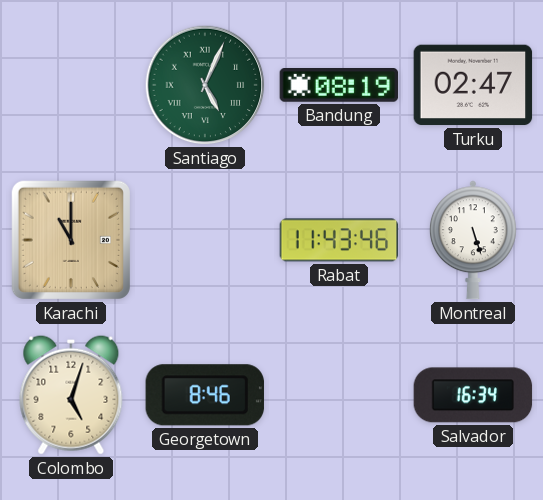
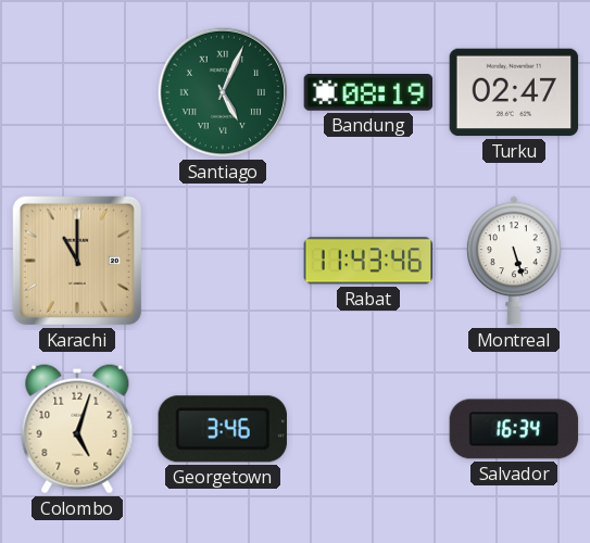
Georgetown: 8:46 -> 3:46 (222, 429)
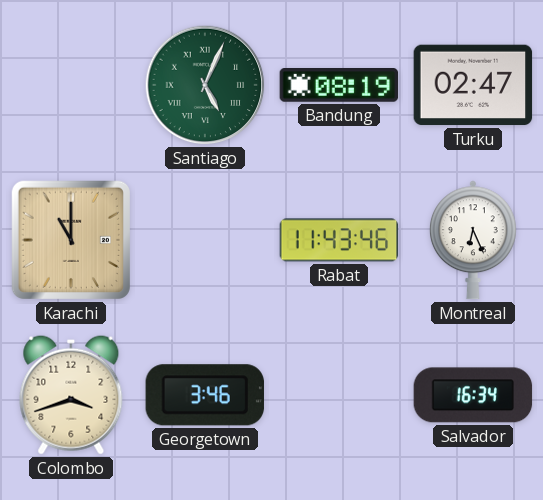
Montreal: 5:27 -> 6:26 (473, 240)
Colombo: 5:03 -> 3:42 (71, 395)
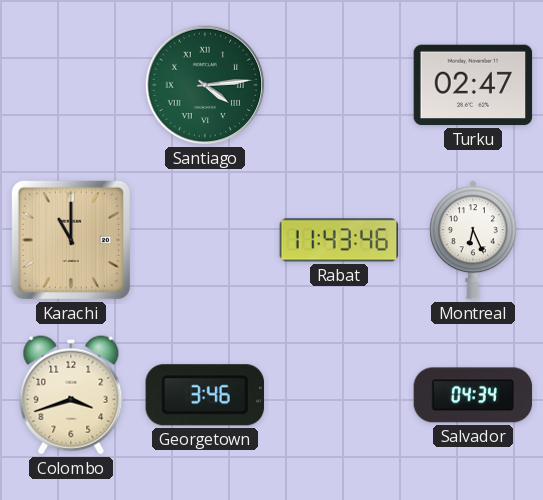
Santiago: 5:04 -> 4:14 (205, 85)
Bandung: 08:19 -> none (339, 86)
Salvador: 16:34 -> 04:34 (473, 395)
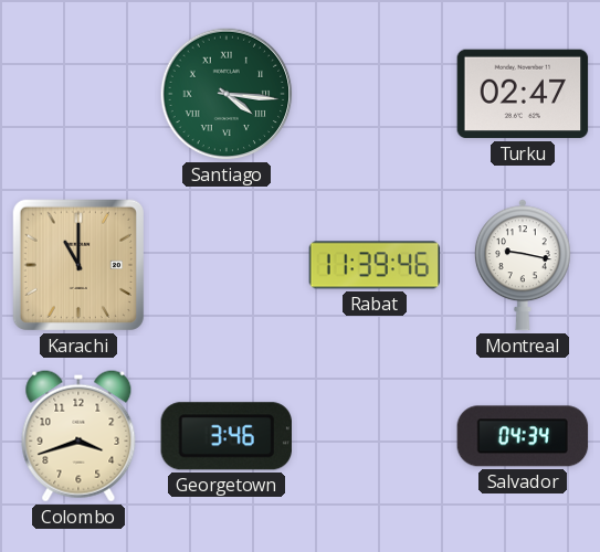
Santiago: 4:14 -> 4:16 (227, 94)
Rabat: 11:43 -> 11:39 (375, 265)
Montreal: 6:26 -> 9:17 (523, 265)
